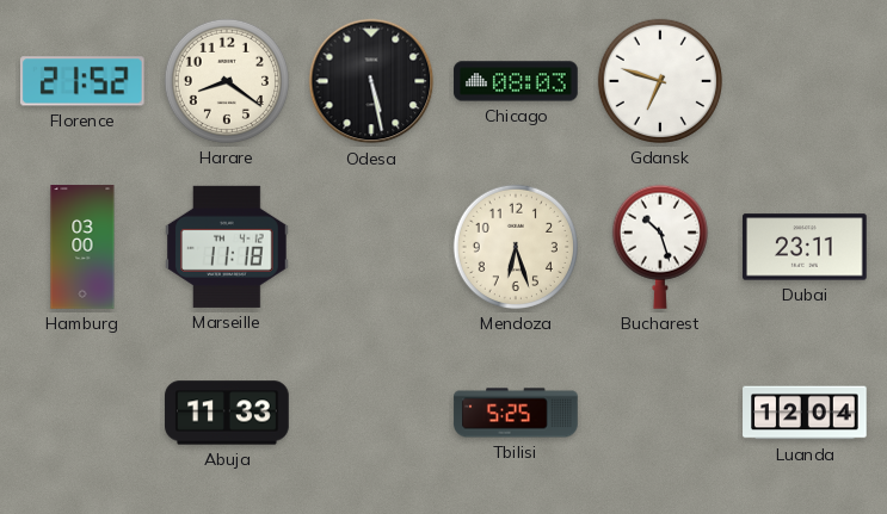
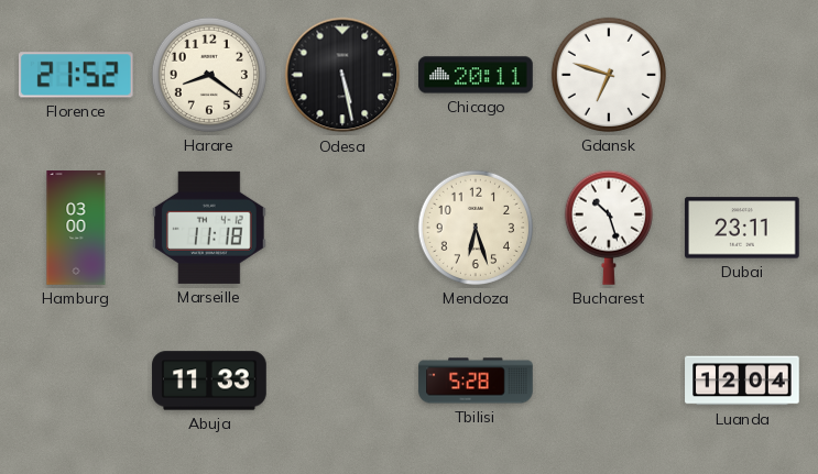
Chicago: 08:03 -> 20:11 (476, 75)
Tbilisi: 5:25 -> 5:28 (476, 381)
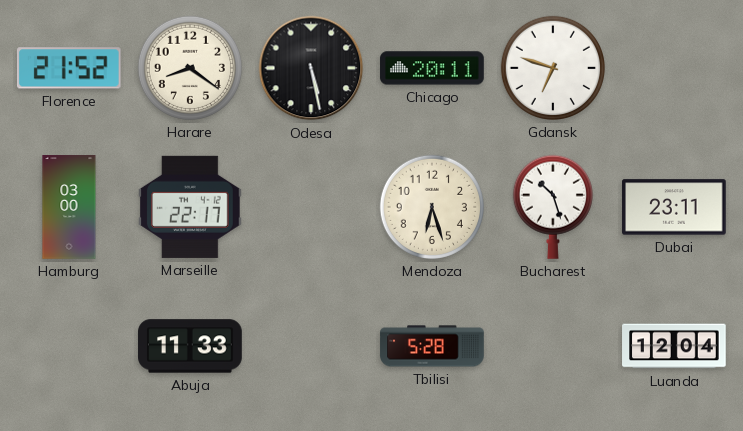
Marseille: 11:18 -> 22:17 (191, 207)
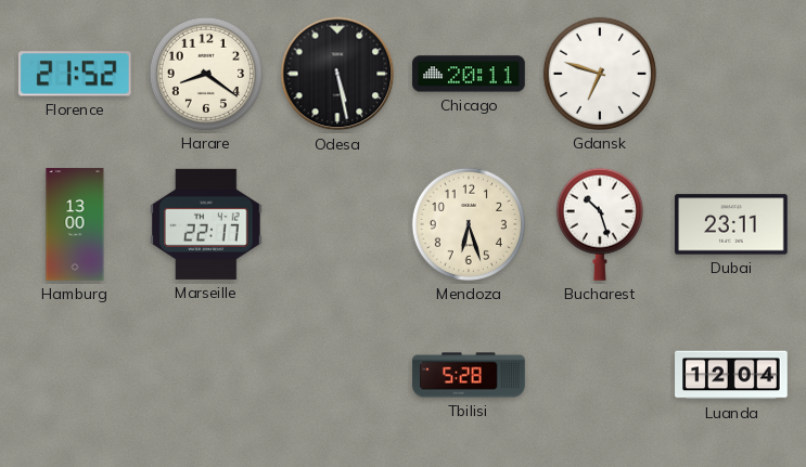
Hamburg: 03:00 -> 13:00 (75, 224)
Abuja: 11:33 -> none (190, 346)
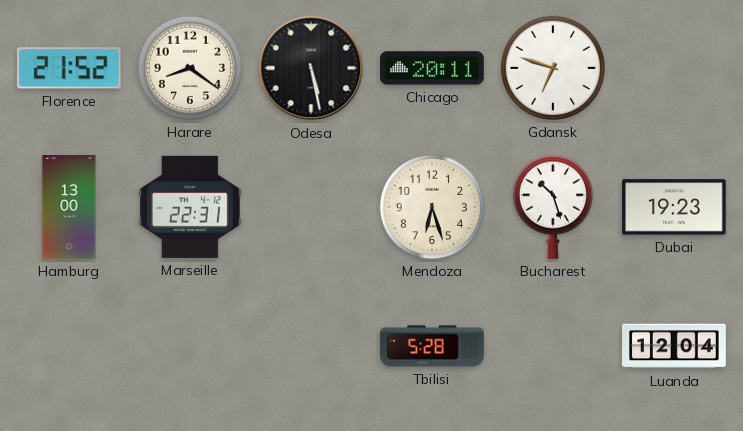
Marseille: 22:17 -> 22:31 (191, 207)
Dubai: 23:11 -> 19:23 (674, 207)
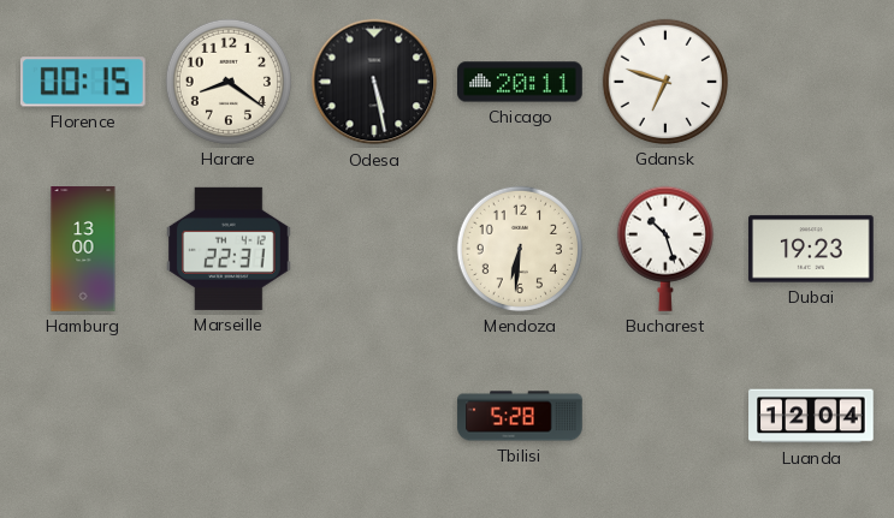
Florence: 21:52 -> 00:15 (83, 82)
Mendoza: 6:27 -> 6:31 (520, 249)
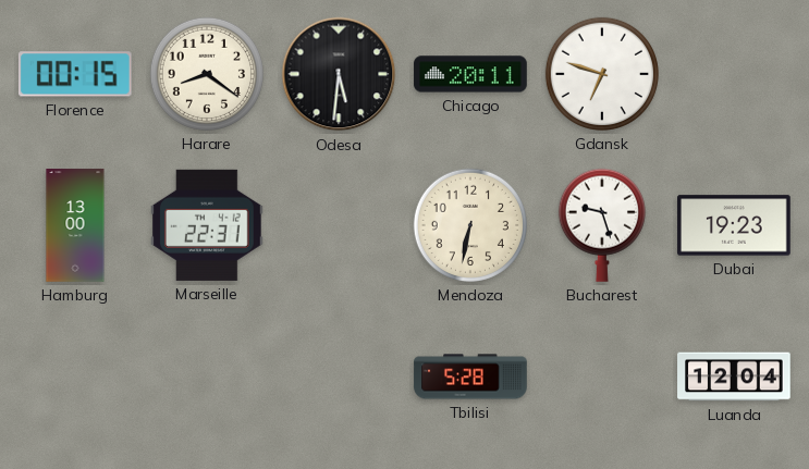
Odesa: 5:28 -> 5:31 (339, 74)
Mendoza: 6:31 -> 6:32 (470, 225)
Bucharest: 10:27 -> 9:27 (602, 225)
